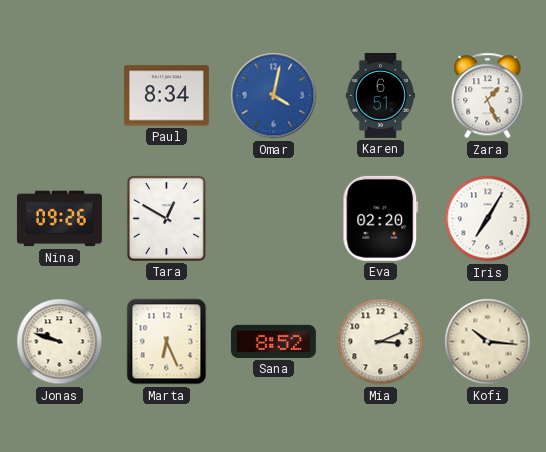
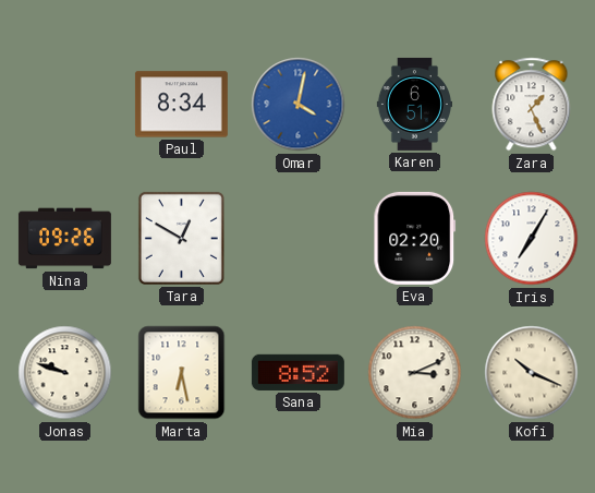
Marta: 6:26 -> 6:28 (182, 373)
Kofi: 10:16 -> 10:19 (532, 373)
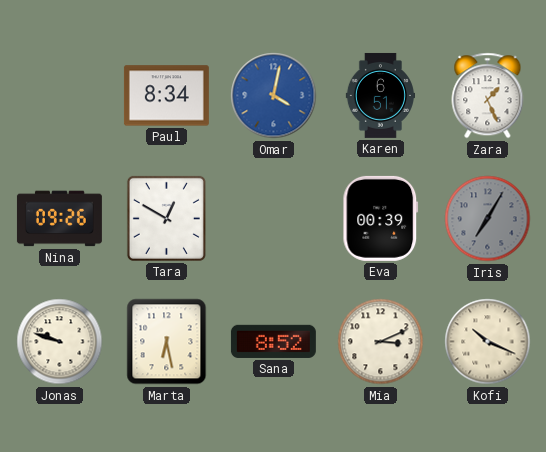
Eva: 02:20 -> 00:39 (381, 218)
Iris dial: white -> grey (488, 219)
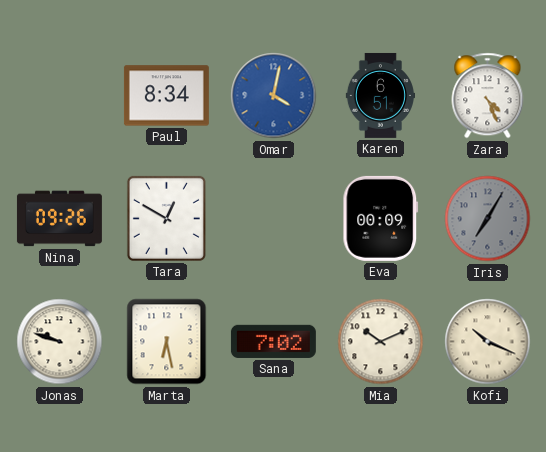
Zara: 1:26 -> 4:26 (488, 96)
Eva: 00:39 -> 00:09 (381, 218)
Sana: 8:52 -> 7:02 (273, 341)
Mia: 3:11 -> 10:11 (381, 342)
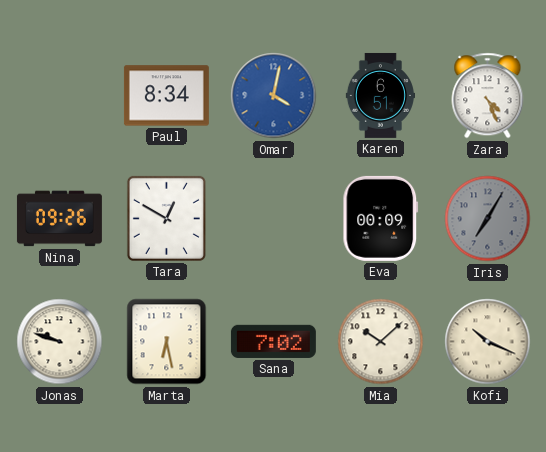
Mia: 10:11 -> 10:08 (381, 342)
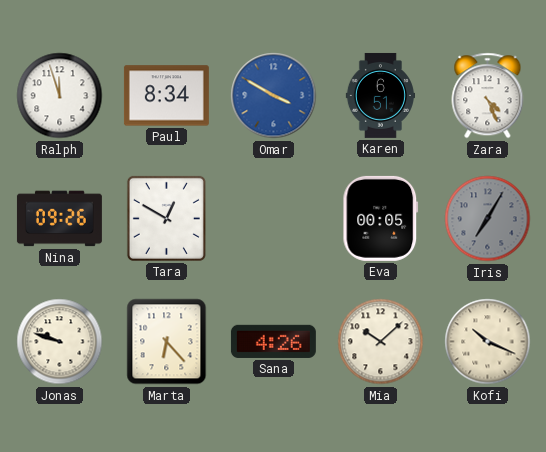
Ralph: none -> 11:57 (60, 96)
Omar: 4:02 -> 3:50 (274, 96)
Eva: 00:09 -> 00:05 (381, 218)
Marta: 6:28 -> 6:23 (167, 342)
Sana: 7:02 -> 4:26 (273, 341)
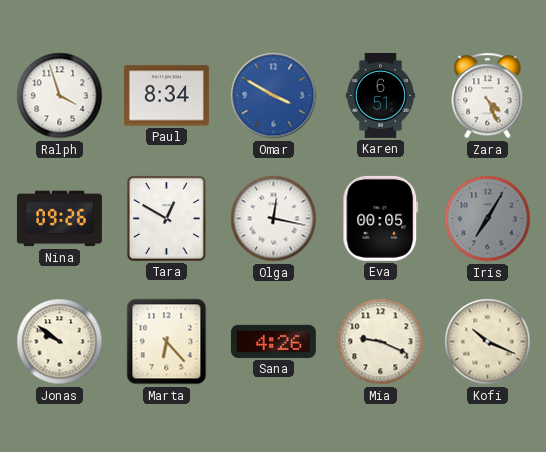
Ralph: 11:57 -> 3:57 (60, 96)
Olga: none -> 12:17 (274, 219)
Jonas: 9:48 -> 9:51 (60, 342)
Mia: 10:08 -> 9:19 (381, 342)
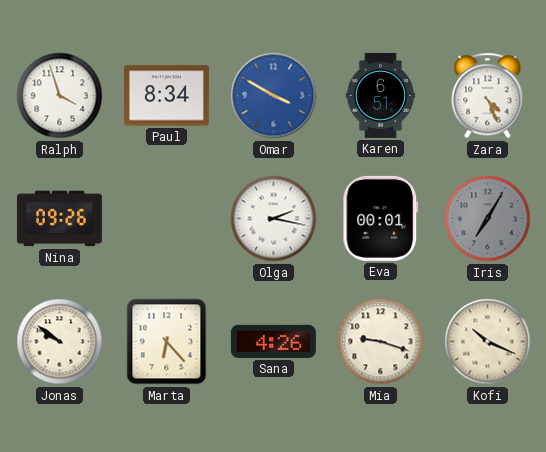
Tara: 12:50 -> none (166, 218)
Olga: 12:17 -> 2:17 (274, 219)
Eva: 00:05 -> 00:01 (381, 218)
Mia: 9:19 -> 9:18 (381, 342)
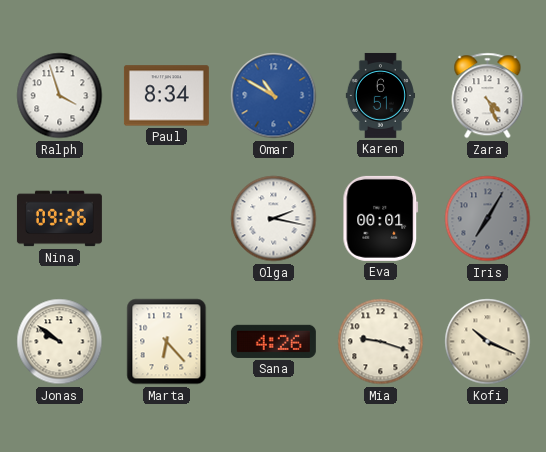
Omar: 3:50 -> 10:50 (274, 96)
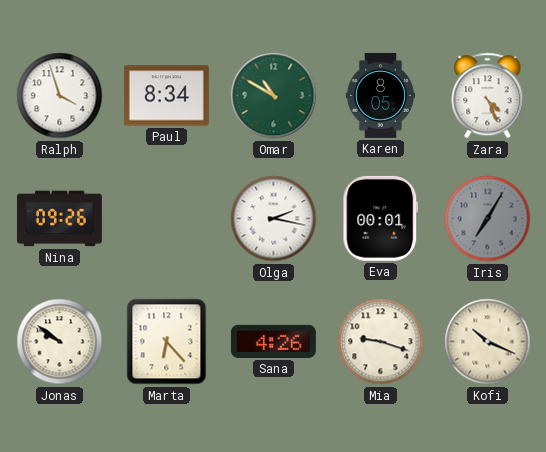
Omar dial: blue -> green (274, 96)
Karen: 6:51 -> 8:05 (380, 95)
